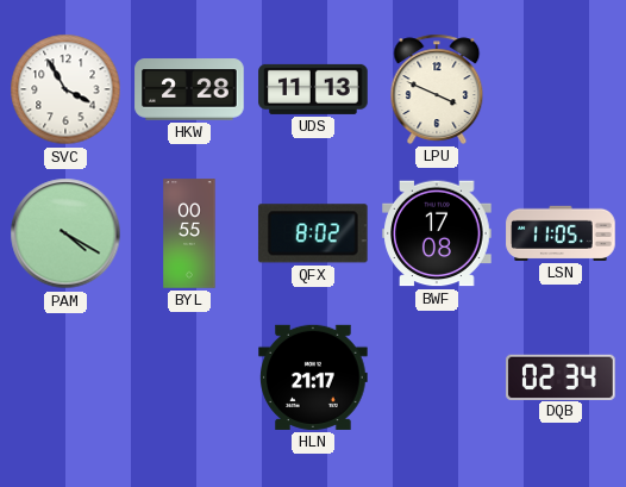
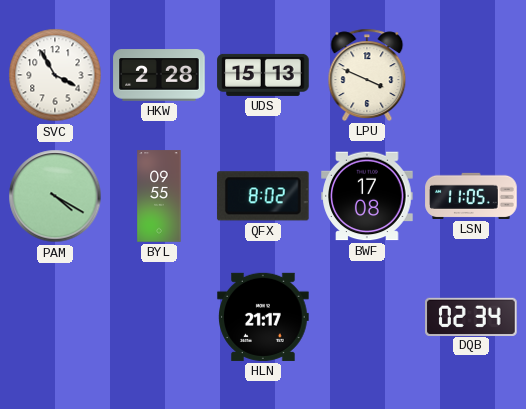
UDS: 11:13 -> 15:13 (263, 75)
BYL: 00:55 -> 09:55 (159, 196)
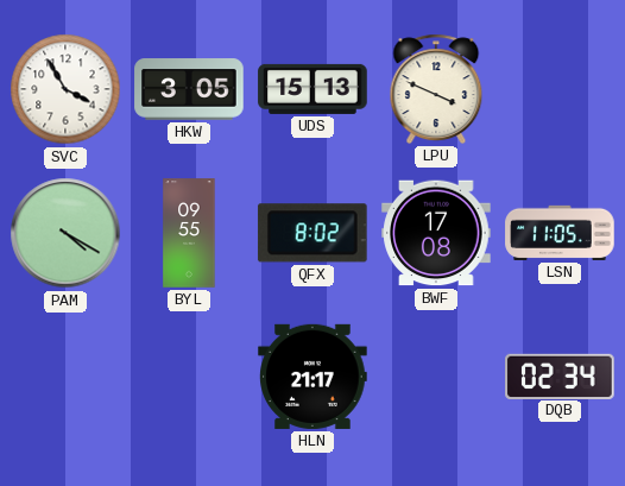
HKW: 2:28 -> 3:05 (189, 89)
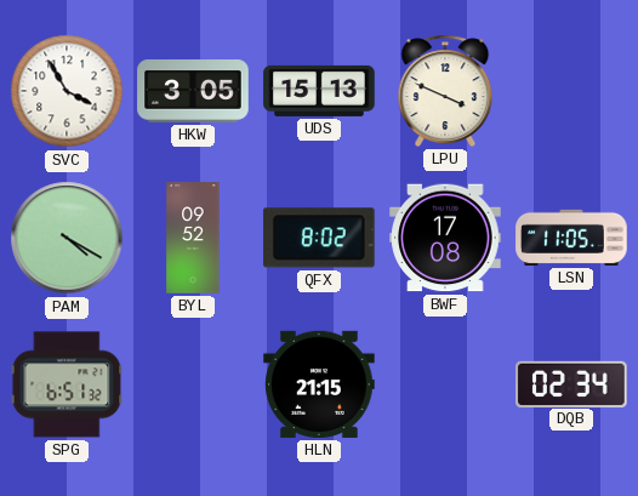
BYL: 09:55 -> 09:52 (193, 238)
SPG: none -> 6:51 (67, 384)
HLN: 21:17 -> 21:15 (319, 384)
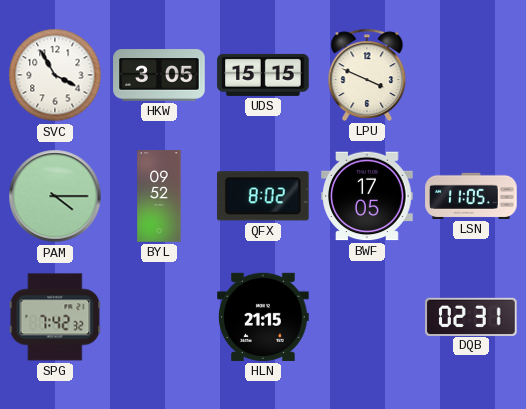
UDS: 15:13 -> 15:15 (263, 75)
PAM: 4:20 -> 4:15 (55, 196)
BWF: 17:08 -> 17:05 (367, 196)
SPG: 6:51 -> 7:42 (55, 317)
DQB: 02:34 -> 02:31 (471, 316)
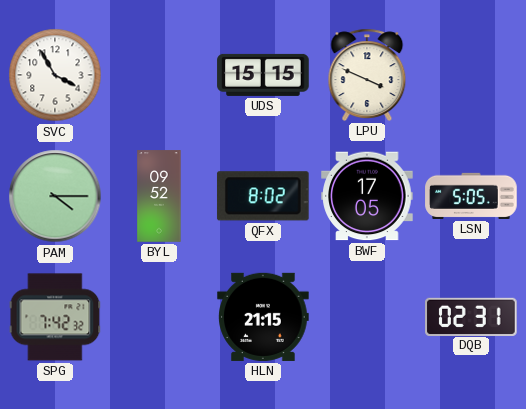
HKW: 3:05 -> none (159, 75)
LSN: 11:05 -> 5:05 (471, 196)
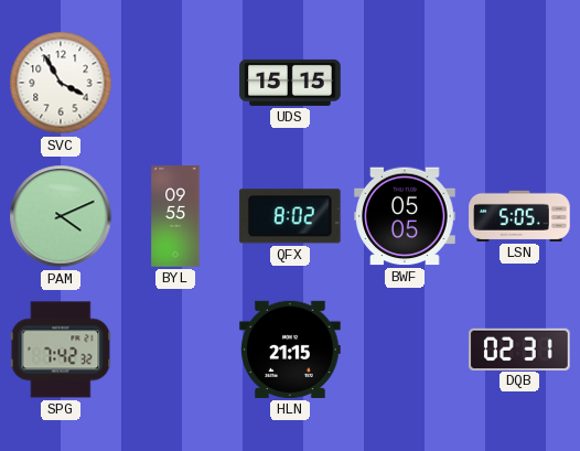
LPU: 3:49 -> none (367, 75)
PAM: 4:15 -> 4:11 (61, 216)
BYL: 09:52 -> 09:55 (175, 216)
BWF: 17:05 -> 05:05 (405, 216)
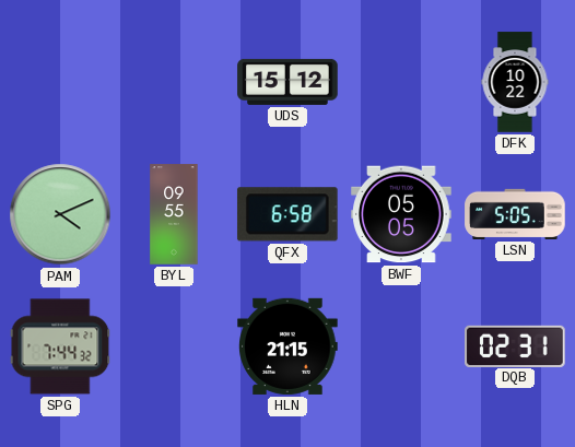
SVC: 3:55 -> none (61, 83)
UDS: 15:15 -> 15:12 (287, 82)
DFK: none -> 10:22 (515, 82)
QFX: 8:02 -> 6:58 (287, 214)
SPG: 7:42 -> 7:44 (60, 346)
